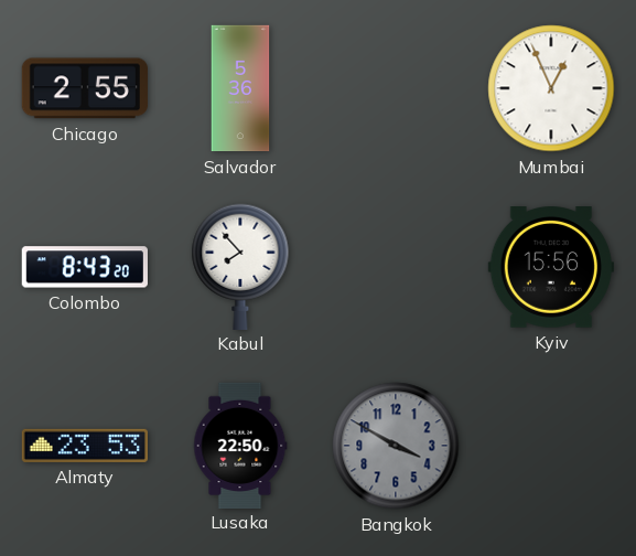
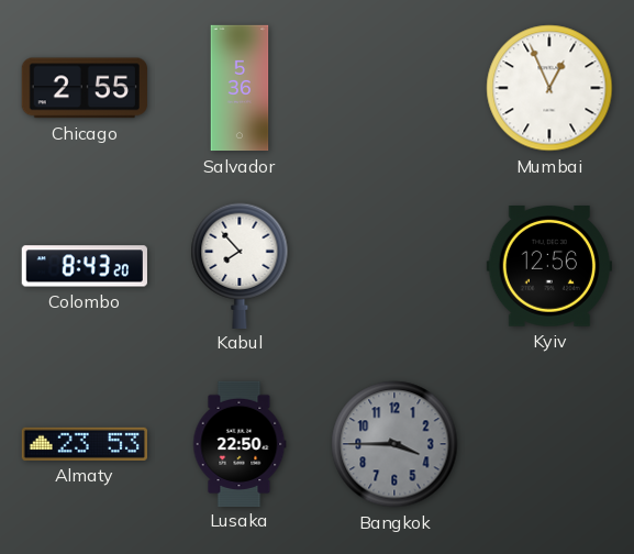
Kyiv: 15:56 -> 12:56 (549, 267)
Bangkok: 3:50 -> 3:45 (394, 444)
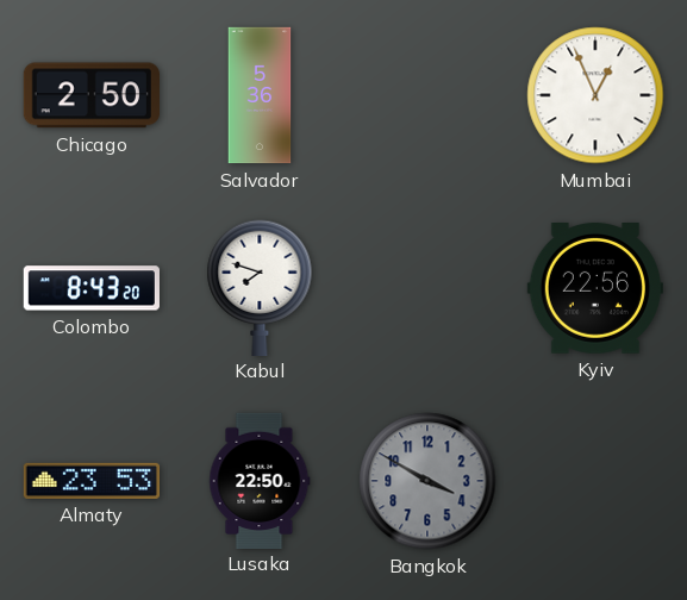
Chicago: 2:55 -> 2:50 (92, 95)
Kabul: 7:53 -> 7:48 (260, 287)
Kyiv: 12:56 -> 22:56 (595, 289)
Bangkok: 3:45 -> 3:50 (427, 481)
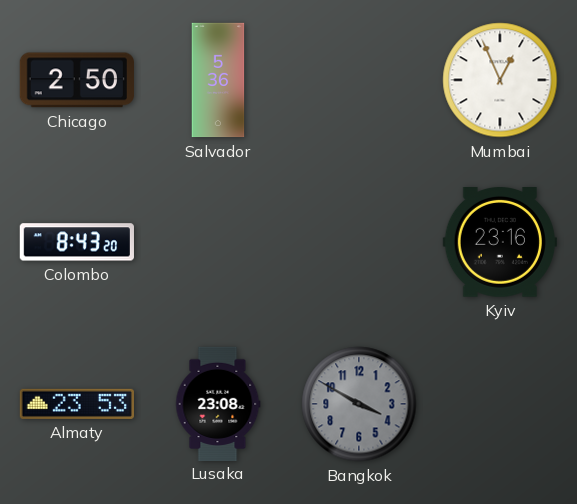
Kabul: 7:48 -> none (260, 287)
Kyiv: 22:56 -> 23:16 (500, 243)
Lusaka: 22:50 -> 23:08 (218, 403)
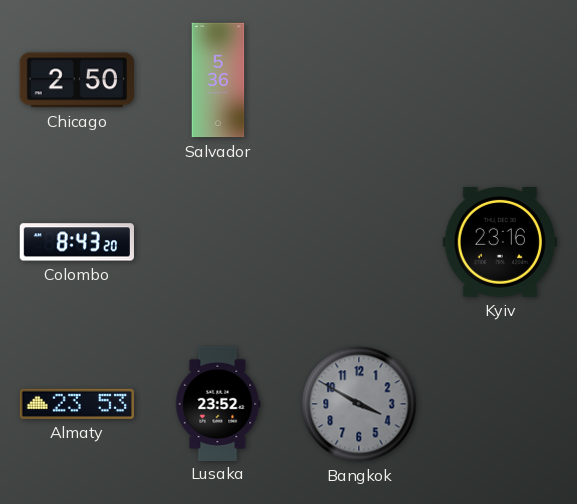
Mumbai: 12:56 -> none (500, 80)
Lusaka: 23:08 -> 23:52 (218, 403)
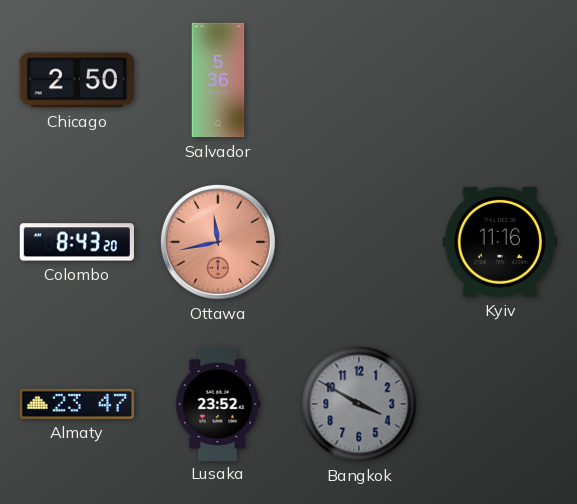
Ottawa: none -> 11:43 (218, 242)
Kyiv: 23:16 -> 11:16 (500, 243)
Almaty: 23:53 -> 23:47 (76, 404)
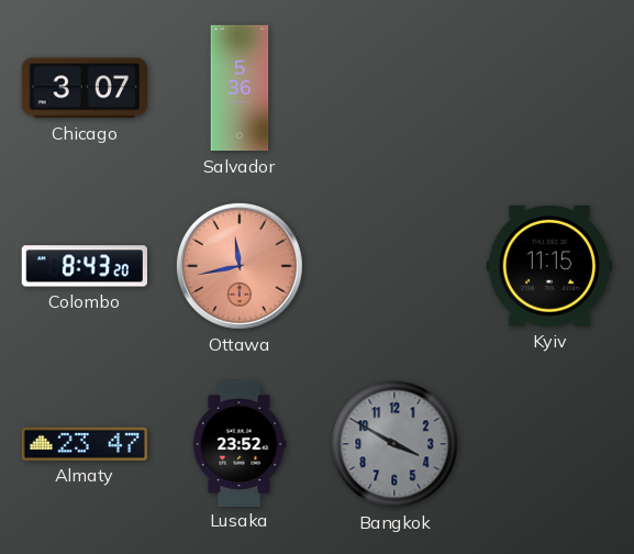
Chicago: 2:50 -> 3:07 (85, 88)
Kyiv: 11:16 -> 11:15 (549, 267)
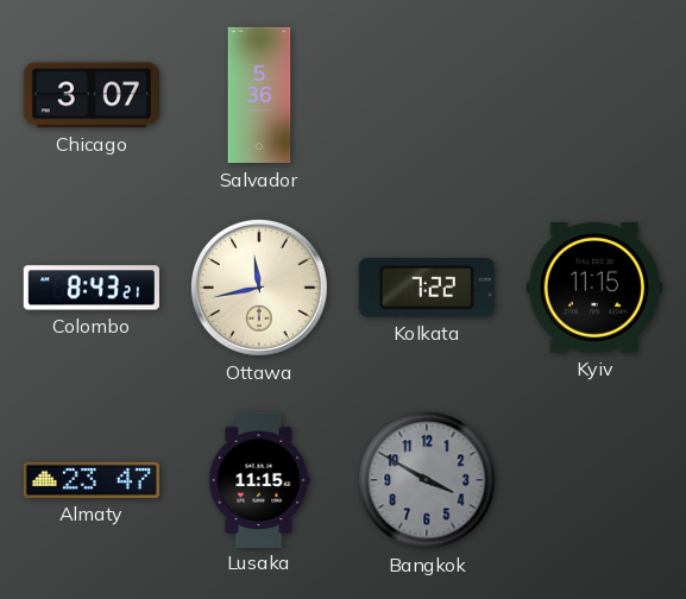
Colombo: 8:43:20 -> 8:43:21 (92, 288)
Ottawa dial: salmon -> cream (259, 288)
Kolkata: none -> 7:22 (427, 288)
Lusaka: 23:52 -> 11:15 (259, 479)
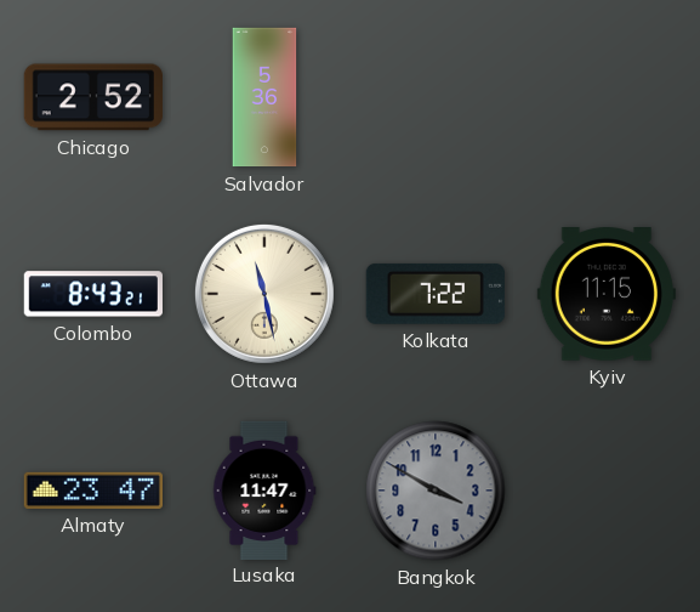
Chicago: 3:07 -> 2:52 (93, 97)
Ottawa: 11:43 -> 11:28 (264, 294)
Lusaka: 11:15 -> 11:47 (264, 489)
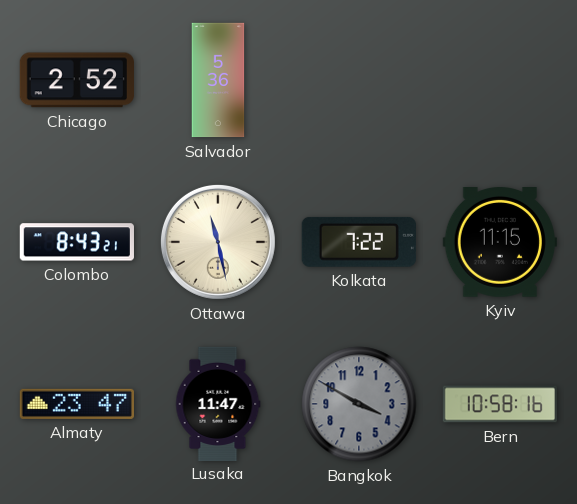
Bern: none -> 10:58 (499, 404)
